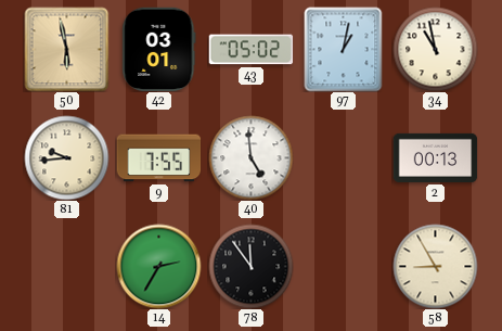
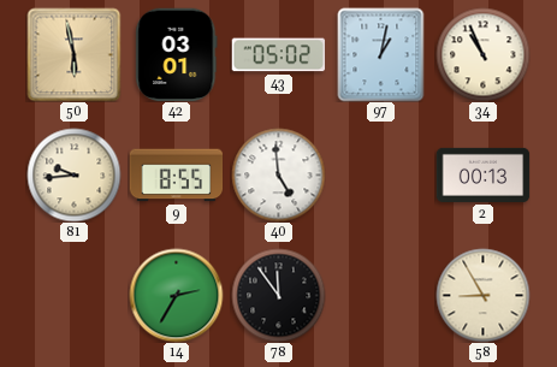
34: 10:58 -> 10:56 (482, 54)
9: 7:55 -> 8:55 (176, 176)
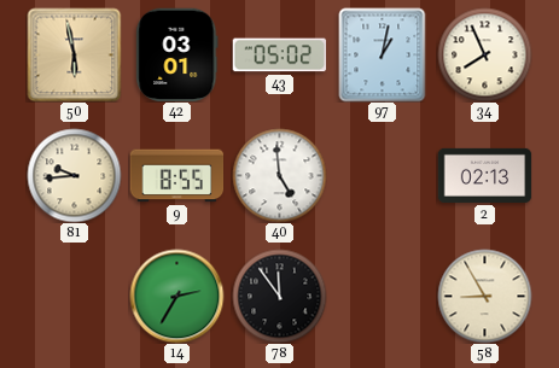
34: 10:56 -> 7:56 (484, 54)
2: 00:13 -> 02:13 (484, 175)
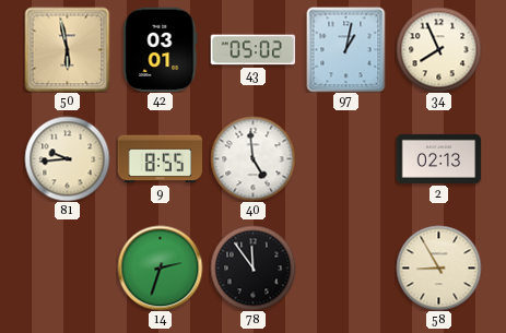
14: 2:35 -> 2:33 (160, 267)
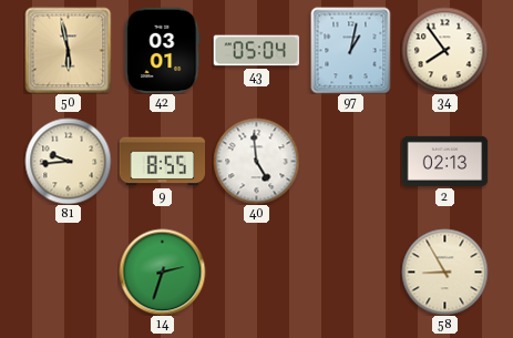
43: 05:02 -> 05:04 (256, 51)
34: 7:56 -> 7:54 (444, 50)
78: 11:54 -> none (252, 267)
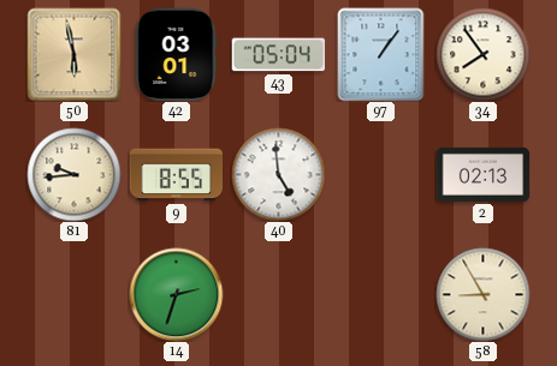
97: 1:02 -> 1:06 (381, 54)
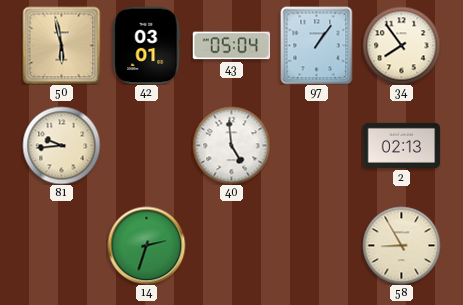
9: 8:55 -> none (176, 175)
